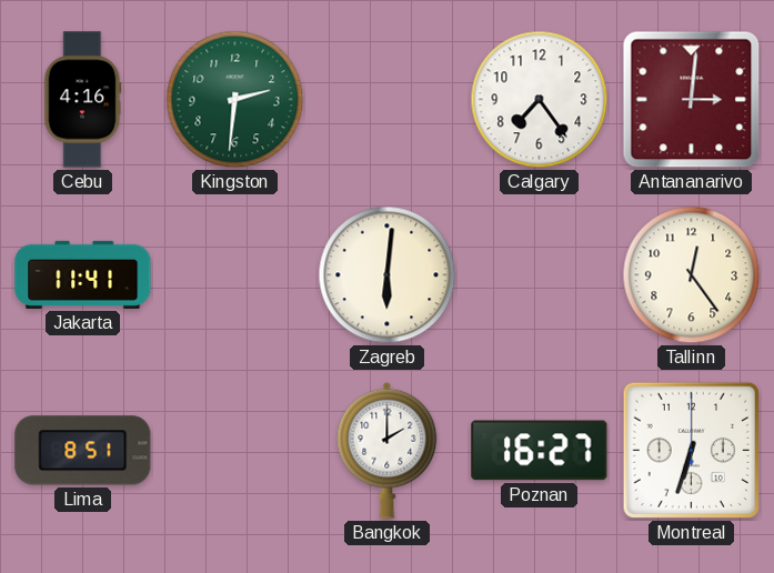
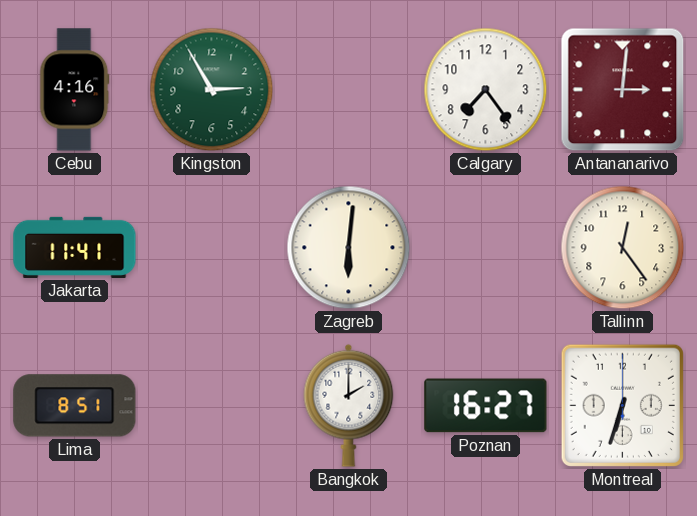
Kingston: 2:31 -> 2:55 (212, 90)
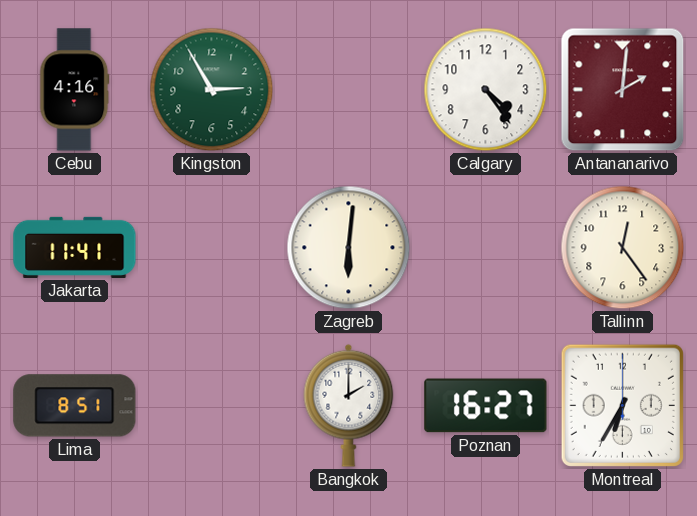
Calgary: 7:24 -> 4:24 (486, 90)
Antananarivo: 3:01 -> 2:01 (623, 90)
Montreal: 6:33 -> 6:35 (622, 405)
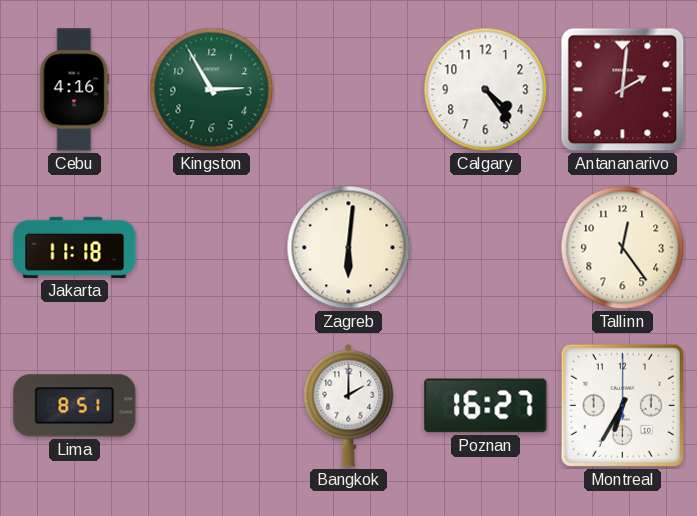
Jakarta: 11:41 -> 11:18 (75, 247)
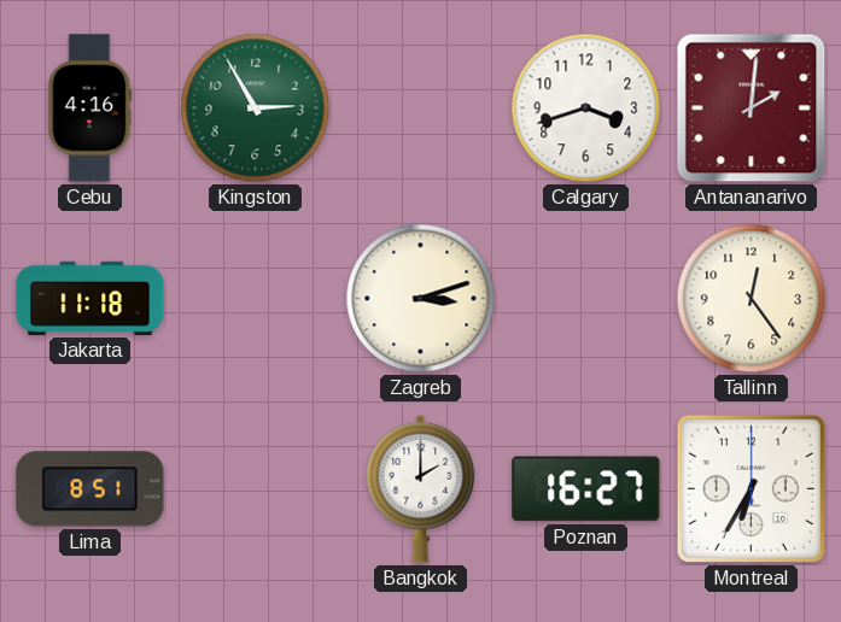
Calgary: 4:24 -> 3:42 (586, 108)
Zagreb: 6:01 -> 3:12 (421, 299)
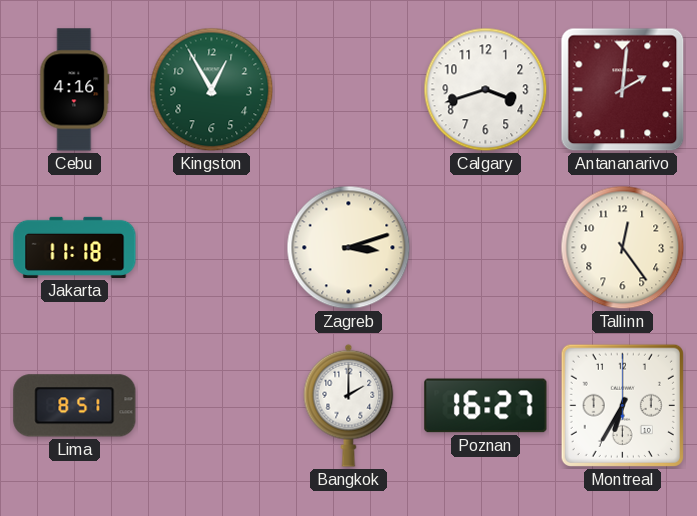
Kingston: 2:55 -> 12:55 (212, 90)
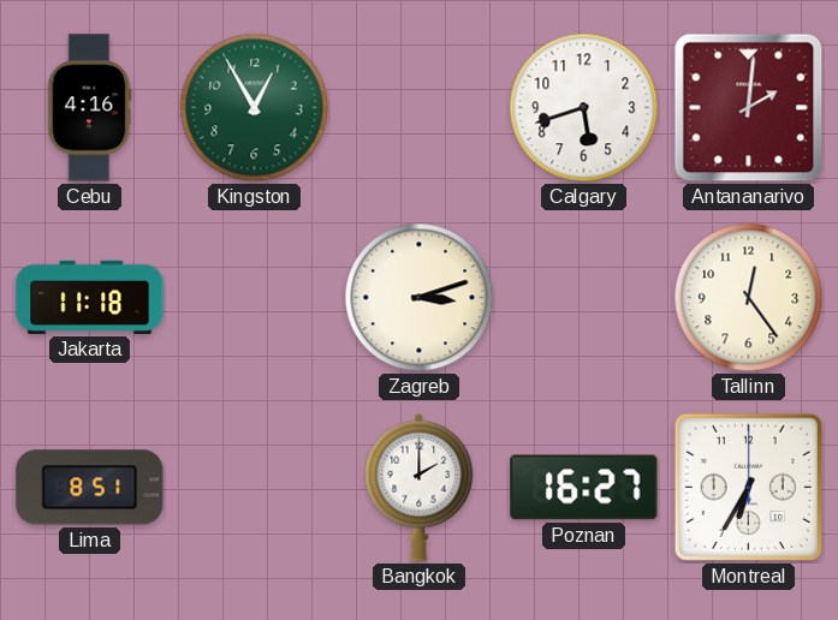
Calgary: 3:42 -> 5:42 (584, 108)
